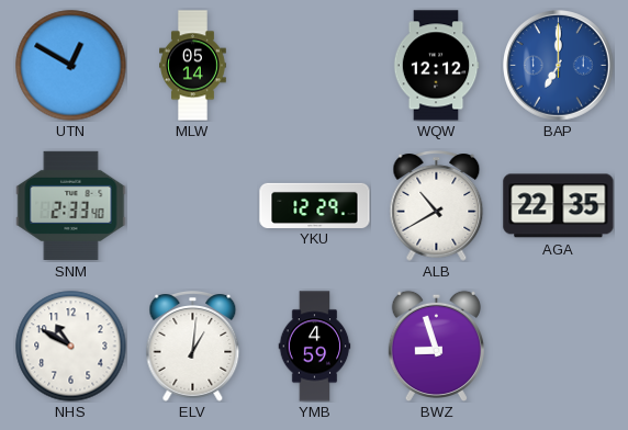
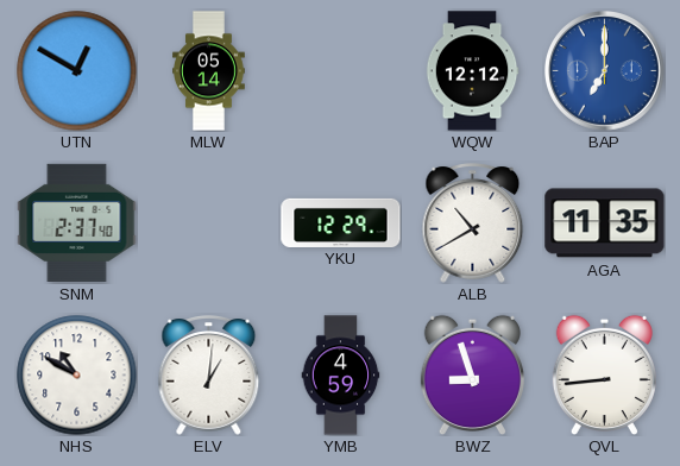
SNM: 2:33 -> 2:37 (77, 222)
AGA: 22:35 -> 11:35 (605, 223)
QVL: none -> 8:44 (604, 374)
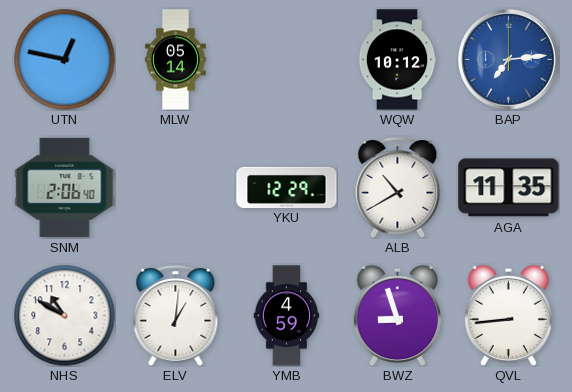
UTN: 12:50 -> 12:47 (65, 60)
WQW: 12:12 -> 10:12 (397, 60)
BAP: 7:00 -> 7:14 (509, 60)
SNM: 2:37 -> 2:06 (65, 187)
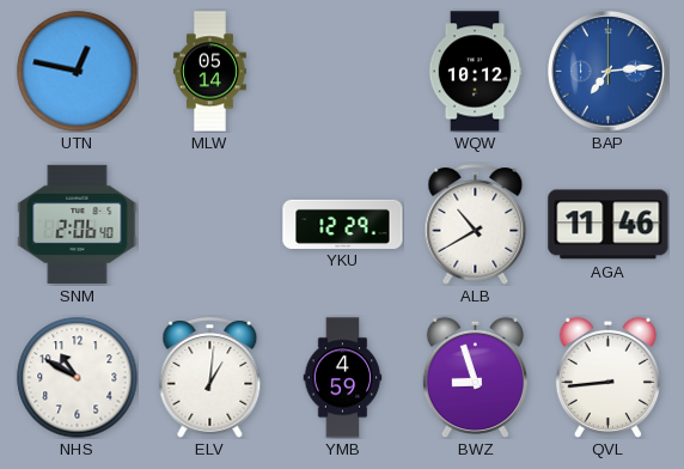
AGA: 11:35 -> 11:46 (609, 225)
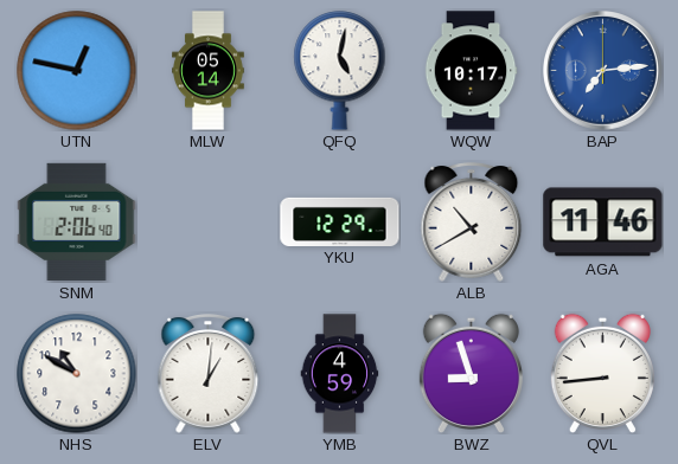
QFQ: none -> 5:02 (340, 71)
WQW: 10:12 -> 10:17 (471, 71)
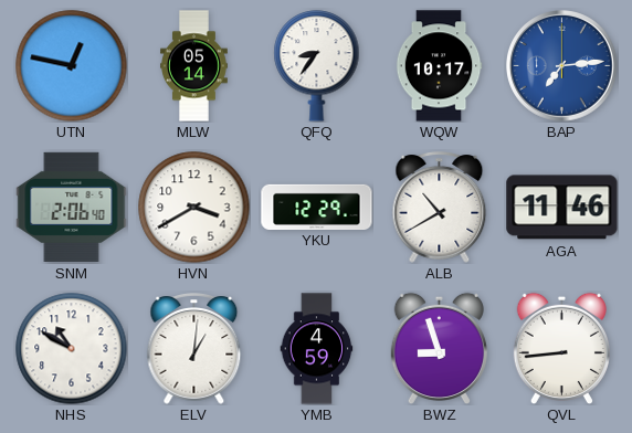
QFQ: 5:02 -> 8:36 (317, 66)
HVN: none -> 3:40 (194, 208)
